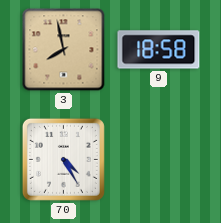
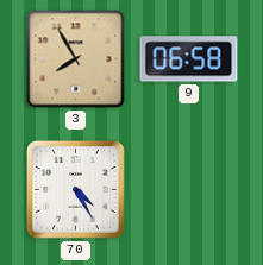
3: 7:58 -> 7:55 (76, 59)
9: 18:58 -> 06:58 (189, 59)
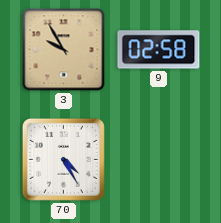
3: 7:55 -> 9:55 (64, 50)
9: 06:58 -> 02:58 (159, 50)
